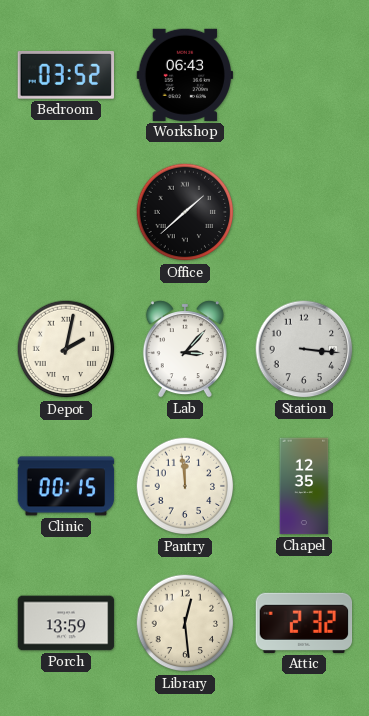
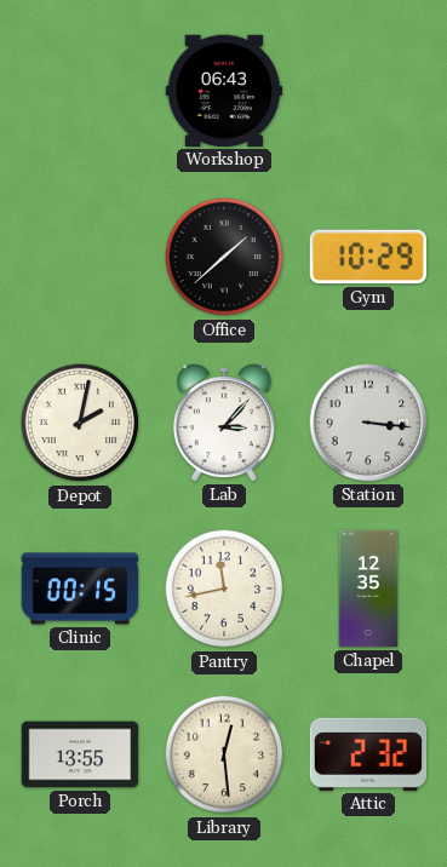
Bedroom: 03:52 -> none (65, 76)
Gym: none -> 10:29 (368, 257)
Pantry: 11:59 -> 11:43 (224, 588)
Porch: 13:59 -> 13:55 (80, 754)
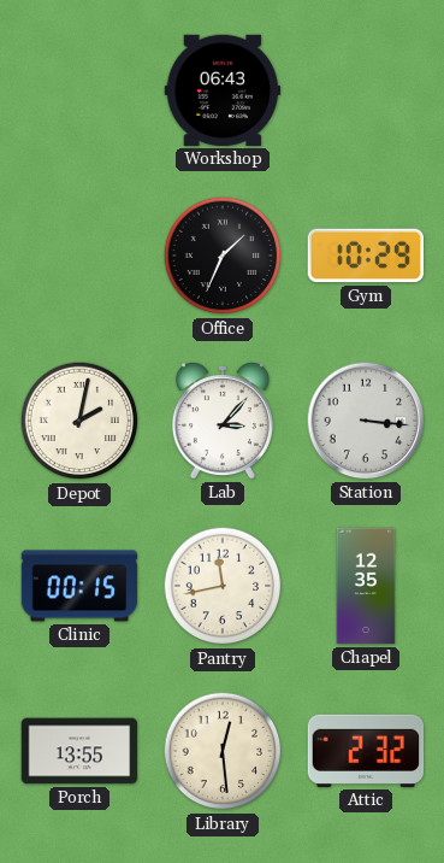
Office: 1:38 -> 1:34 (223, 256)
